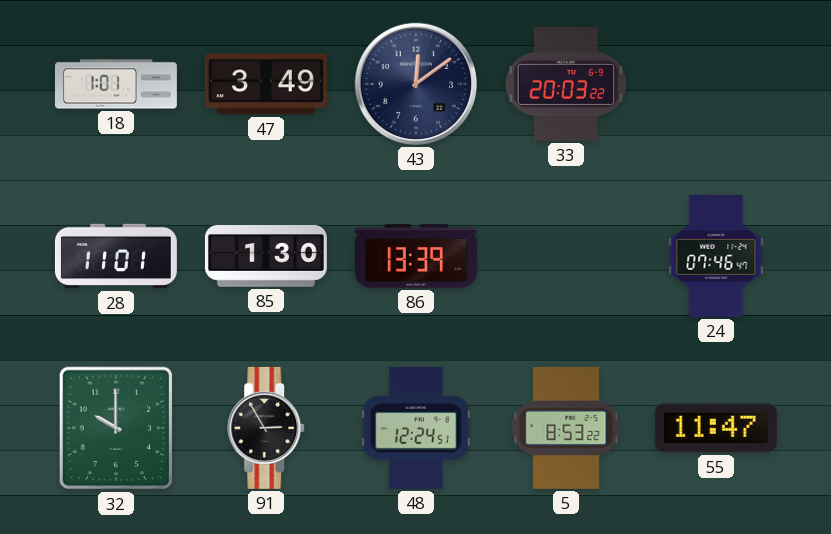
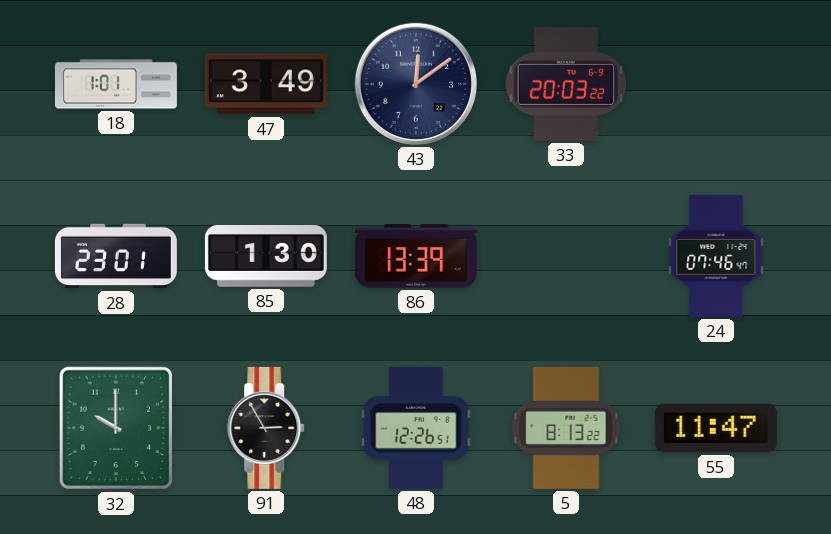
28: 11:01 -> 23:01 (116, 256)
48: 12:24 -> 12:26 (416, 428)
5: 8:53 -> 8:13 (566, 428)
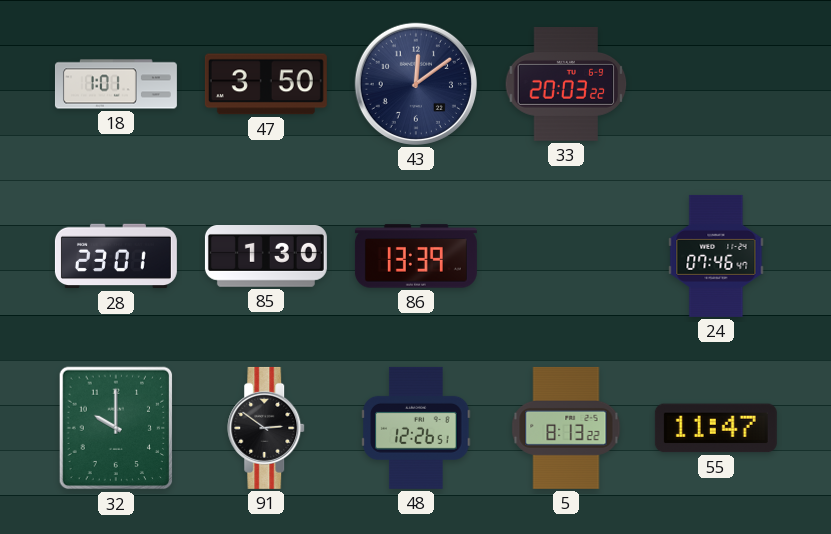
47: 3:49 -> 3:50 (266, 84)
91: 2:55 -> 2:51 (267, 428)
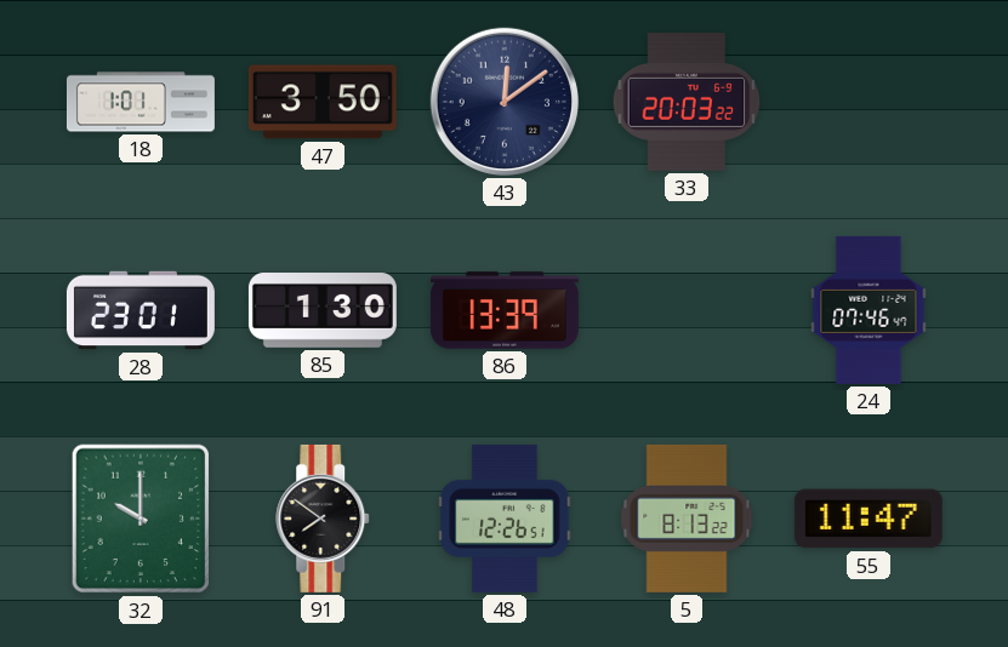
91: 2:51 -> 7:51 (324, 519)
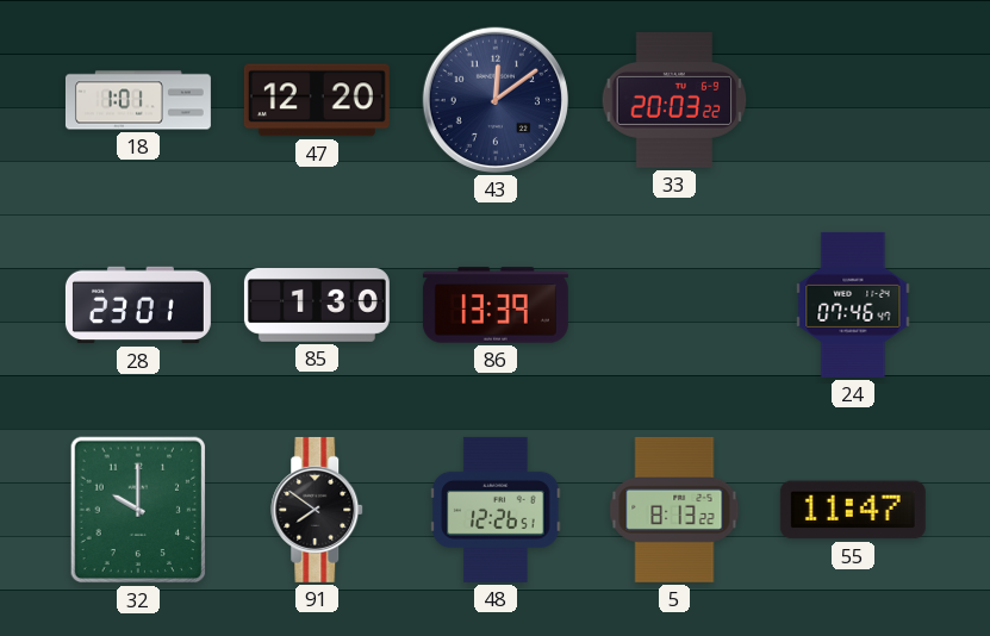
47: 3:50 -> 12:20 (317, 100)
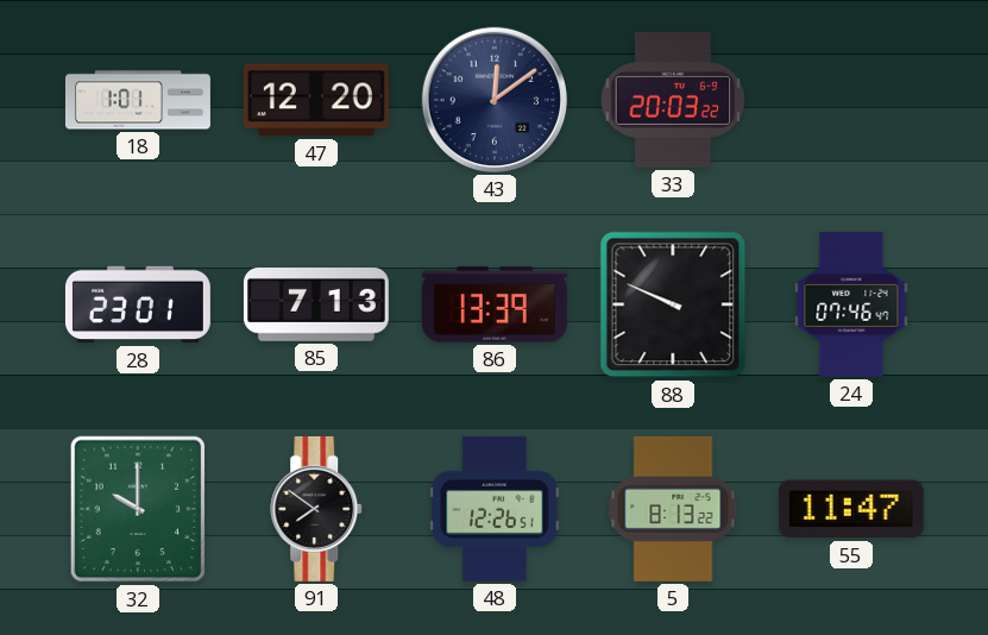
85: 1:30 -> 7:13 (316, 306)
88: none -> 9:49 (673, 304)
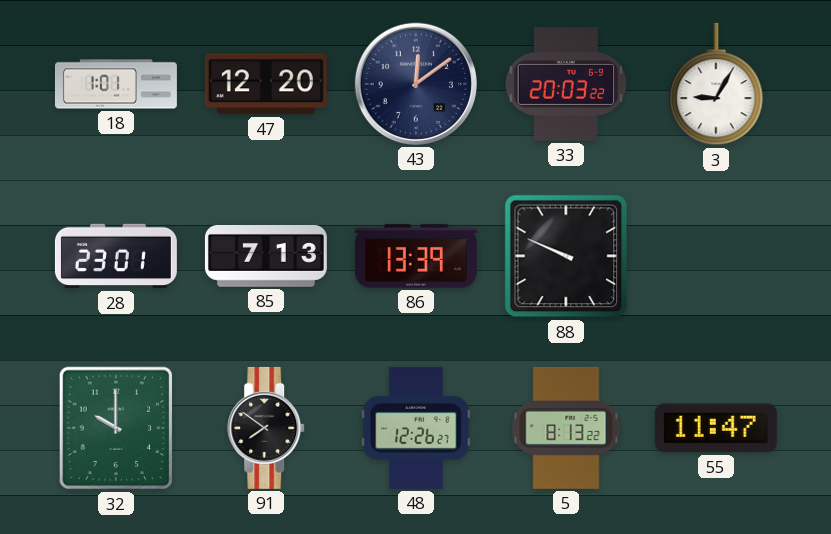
3: none -> 9:05 (716, 84)
24: 07:46 -> none (851, 304)
48: 12:26:51 -> 12:26:27 (416, 428)
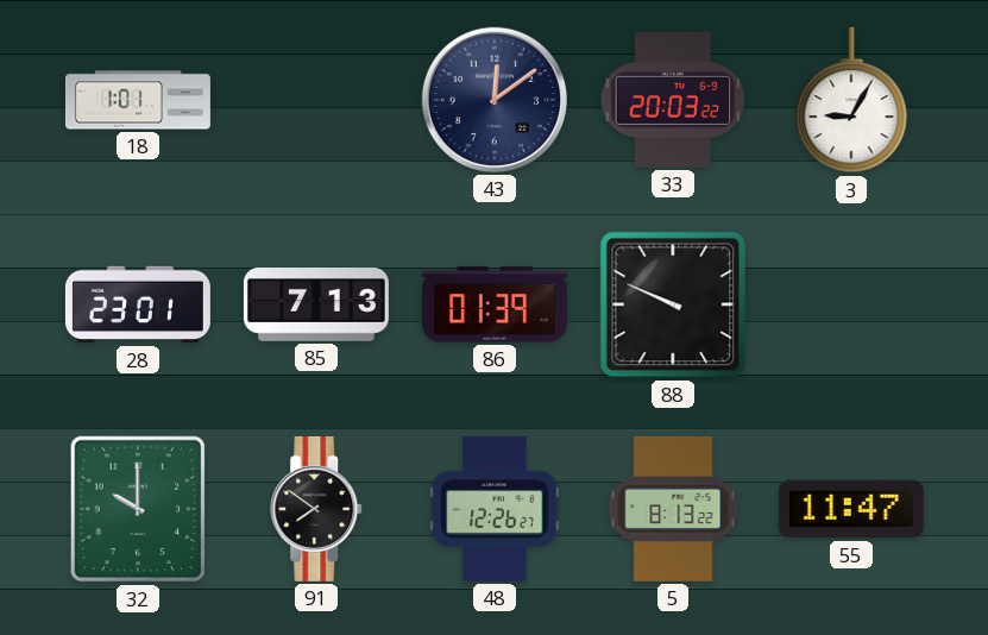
47: 12:20 -> none (266, 84)
86: 13:39 -> 01:39 (495, 304)
